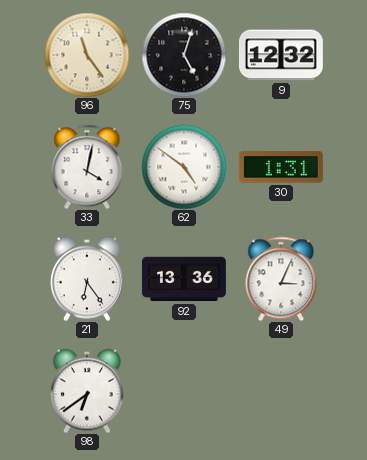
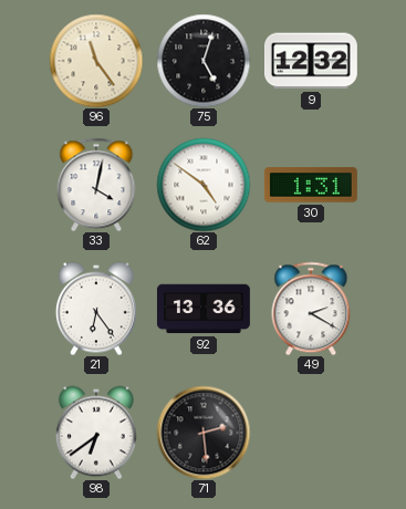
49: 3:04 -> 2:20 (311, 309)
71: none -> 2:29 (204, 433)
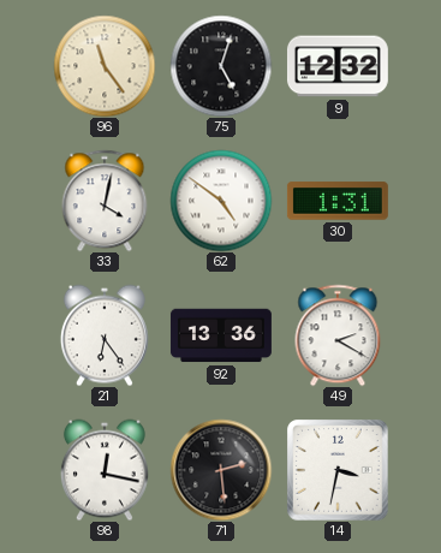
98: 6:39 -> 12:17 (105, 470)
14: none -> 3:32 (338, 470)
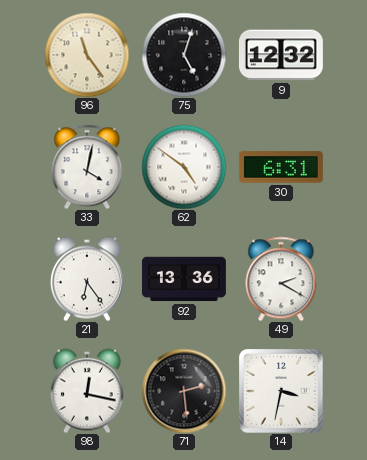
30: 1:31 -> 6:31 (281, 167)
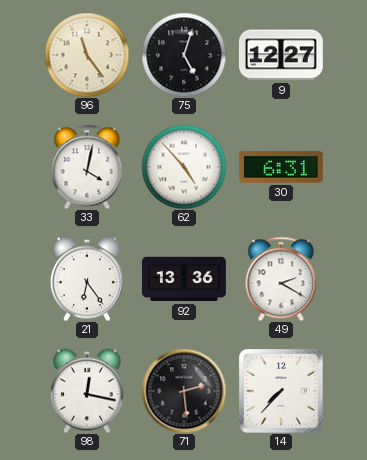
9: 12:32 -> 12:27 (281, 55)
62: 4:51 -> 4:53 (184, 167)
14: 3:32 -> 7:37 (281, 391)
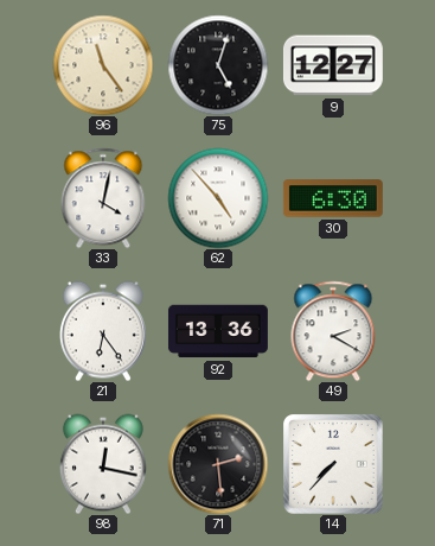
30: 6:31 -> 6:30 (333, 198)
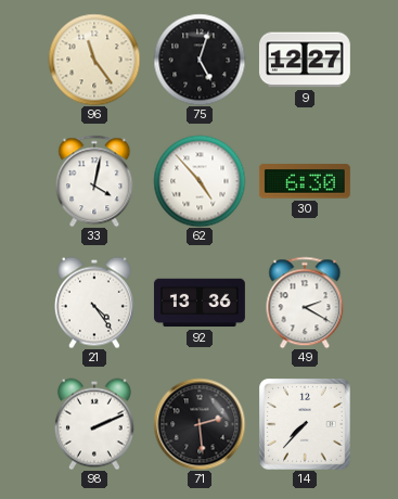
21: 6:24 -> 4:24 (94, 303)
98: 12:17 -> 2:11 (94, 424)
